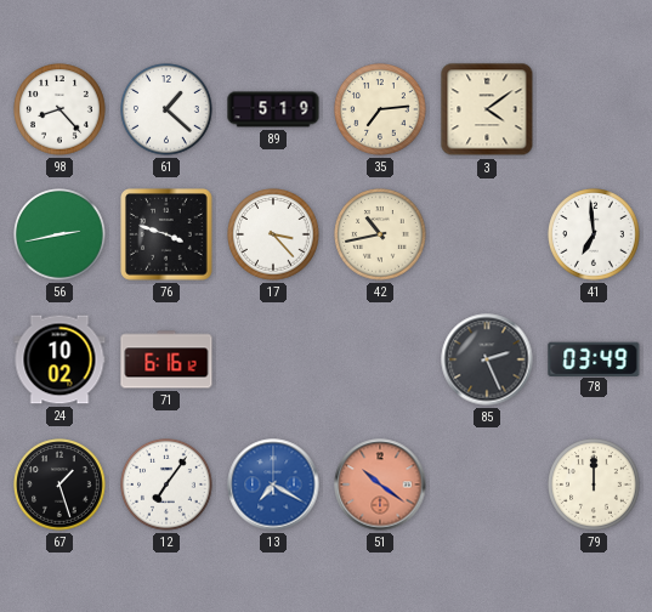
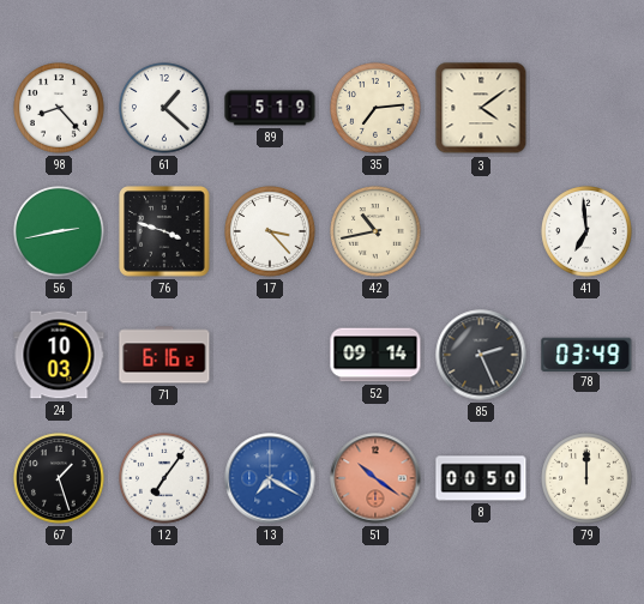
24: 10:02 -> 10:03 (59, 355)
52: none -> 09:14 (375, 355)
8: none -> 00:50 (481, 478)
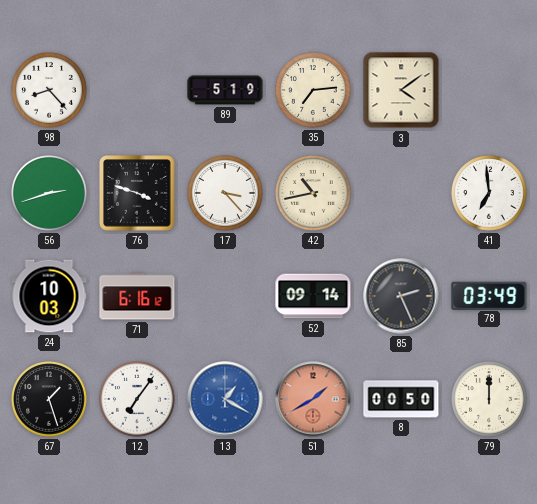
61: 1:22 -> none (164, 108)
56: 2:43 -> 2:42 (49, 193)
13: 7:20 -> 1:20 (225, 399)
51: 10:21 -> 1:40 (313, 399)
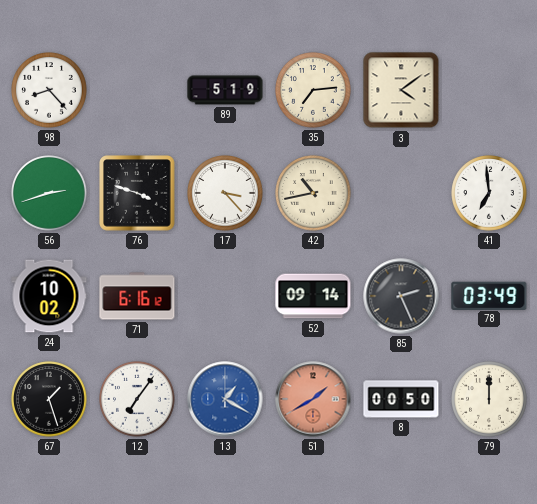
24: 10:03 -> 10:02 (49, 296)
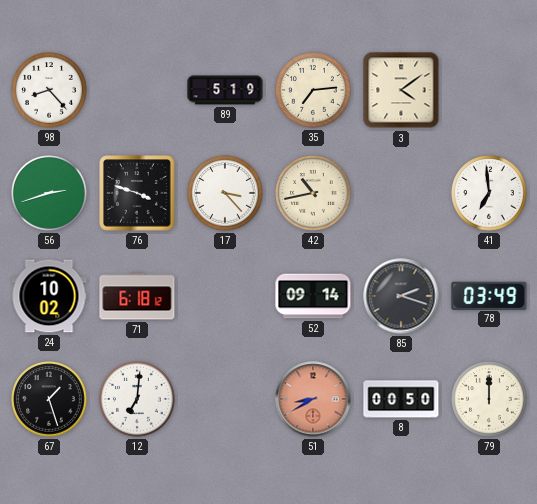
71: 6:16 -> 6:18 (137, 296)
85: 2:26 -> 2:18 (401, 296)
12: 7:06 -> 7:01 (137, 399)
13: 1:20 -> none (225, 399)
51: 1:40 -> 8:40 (313, 399)
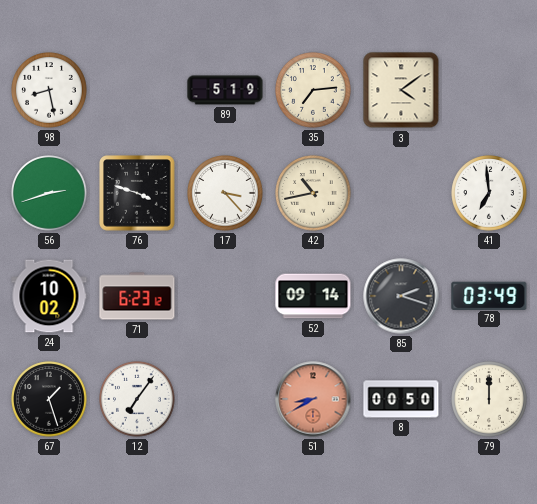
98: 8:23 -> 8:28 (49, 90)
71: 6:18 -> 6:23 (137, 296)
12: 7:01 -> 7:06 (137, 399)
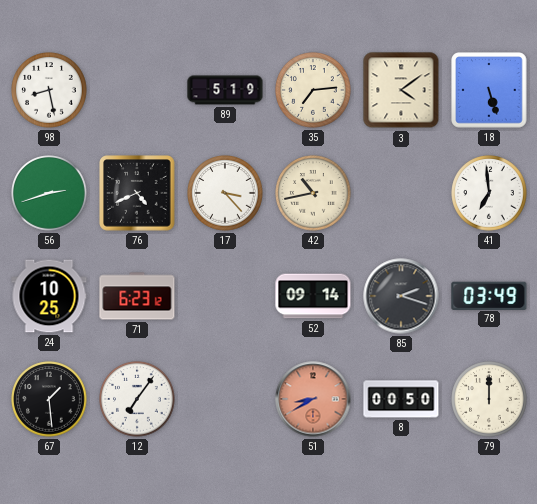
18: none -> 5:27 (489, 90)
76: 3:48 -> 4:41 (137, 193)
24: 10:02 -> 10:25 (49, 296)
67: 1:27 -> 1:29 (49, 399)
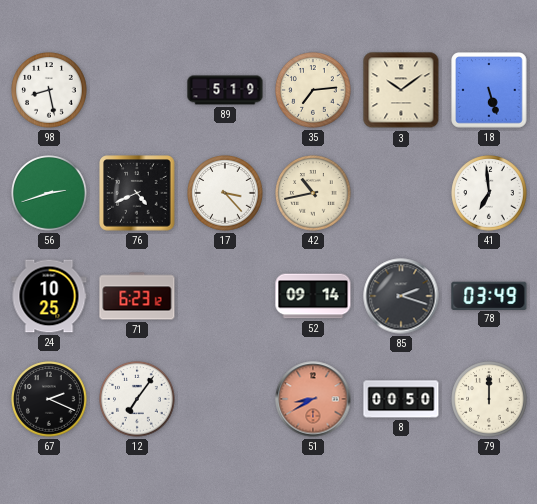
3: 4:09 -> 10:09 (401, 90)
67: 1:29 -> 2:19 (49, 399)
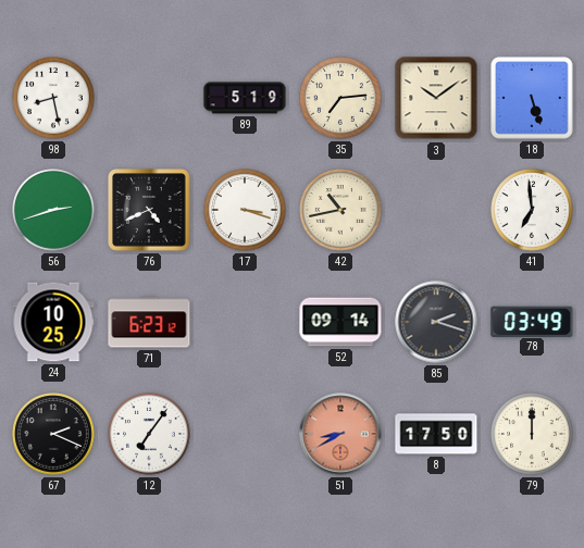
17: 3:23 -> 3:18 (245, 210)
8: 00:50 -> 17:50 (436, 434)
